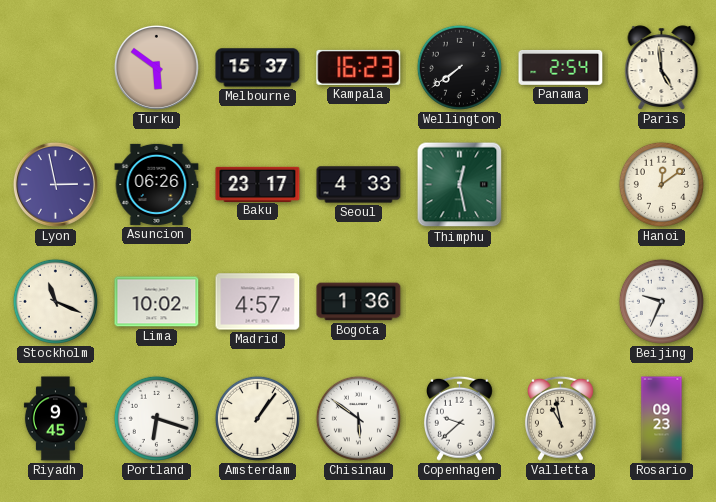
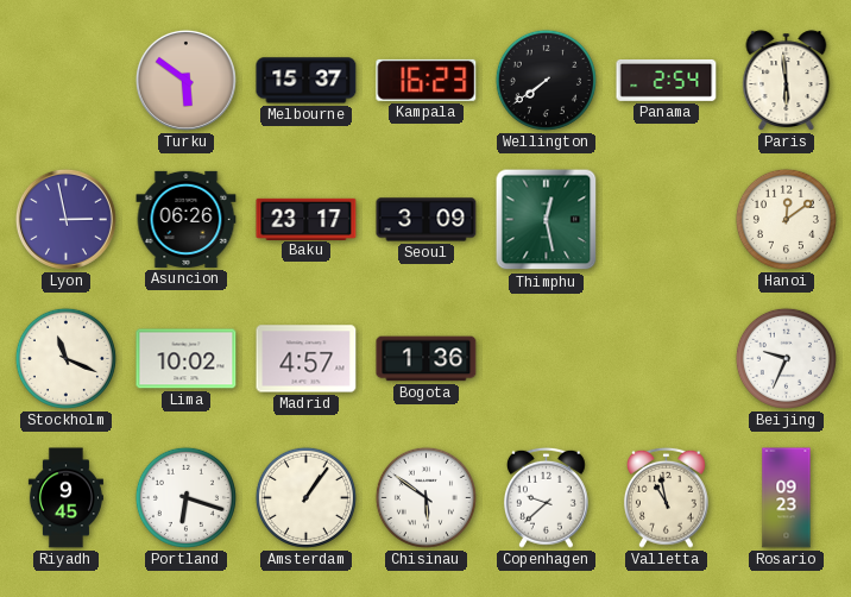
Paris: 4:59 -> 5:59 (787, 81)
Seoul: 4:33 -> 3:09 (427, 220)
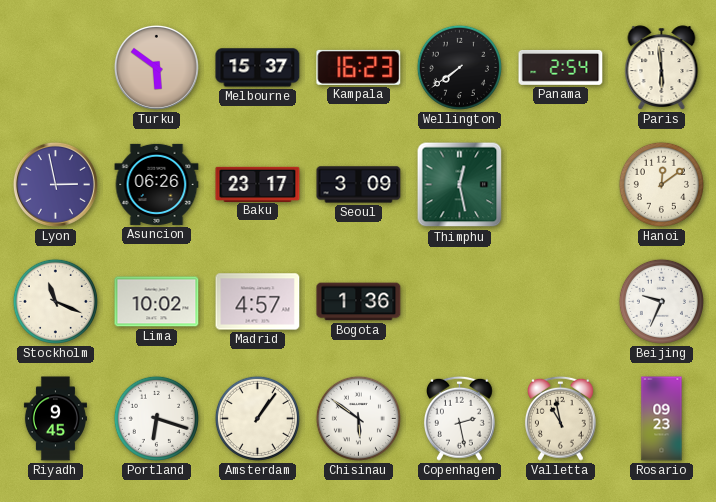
Copenhagen: 9:38 -> 2:28 (459, 418)
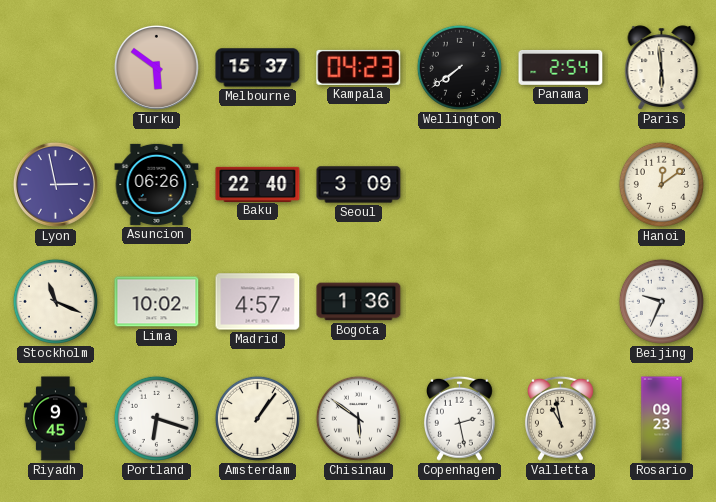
Kampala: 16:23 -> 04:23 (359, 67)
Baku: 23:17 -> 22:40 (258, 184)
Thimphu: 12:28 -> none (460, 185)
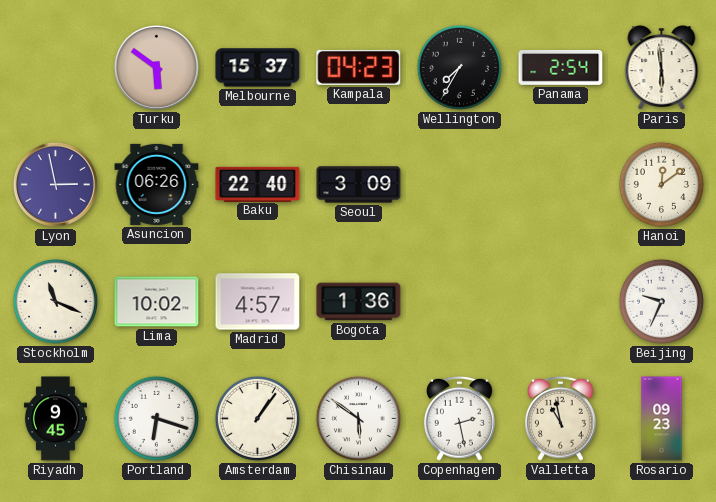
Wellington: 7:39 -> 7:35 (459, 67)
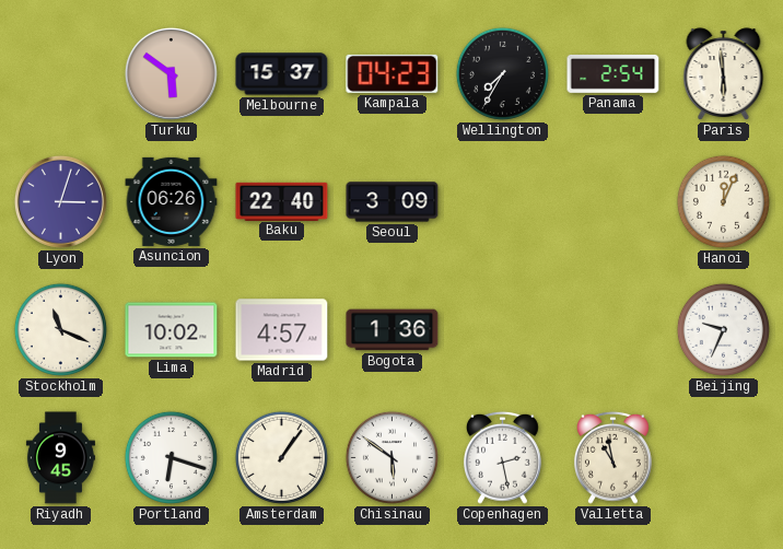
Lyon: 2:58 -> 3:03 (60, 201)
Hanoi: 12:09 -> 12:04 (723, 201)
Rosario: 09:23 -> none (662, 419)
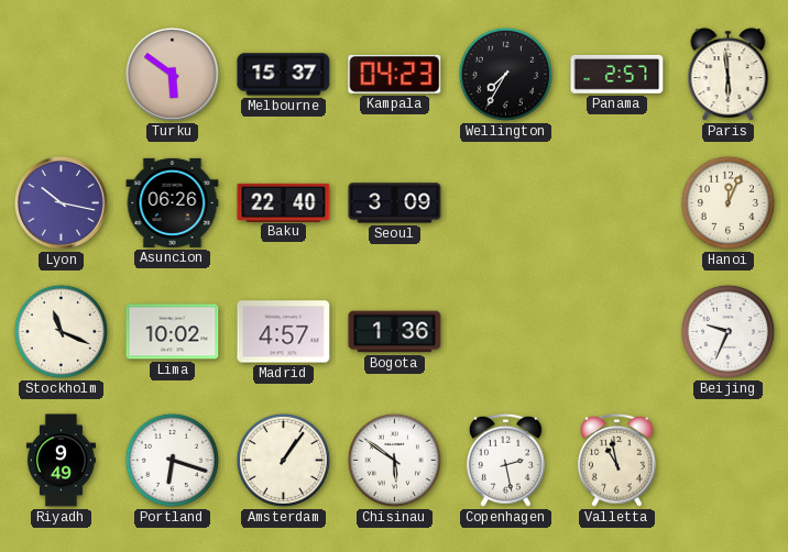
Panama: 2:54 -> 2:57 (617, 74)
Lyon: 3:03 -> 10:17 (61, 202)
Riyadh: 9:45 -> 9:49 (61, 461)
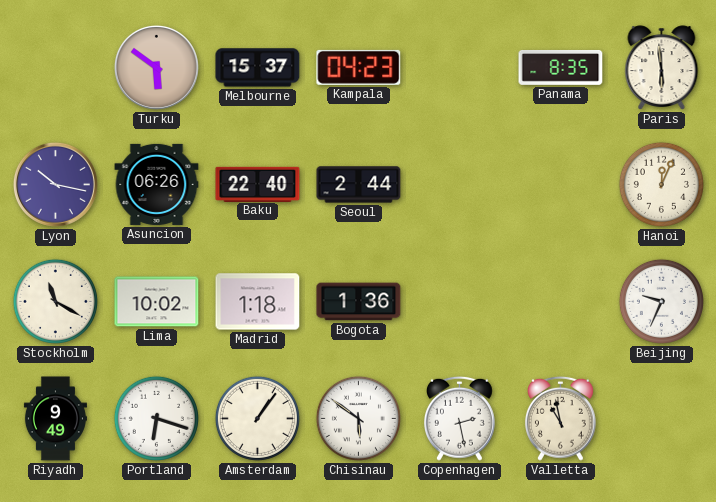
Wellington: 7:35 -> none (505, 74)
Panama: 2:57 -> 8:35 (561, 67)
Seoul: 3:09 -> 2:44 (359, 185)
Stockholm: 11:19 -> 11:20 (55, 301)
Madrid: 4:57 -> 1:18 (258, 302)
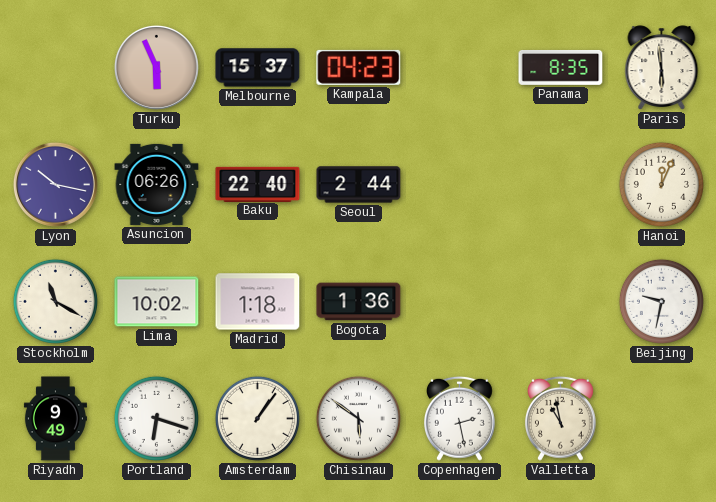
Turku: 5:51 -> 5:56 (156, 67)
Beijing: 9:34 -> 9:32 (661, 301)
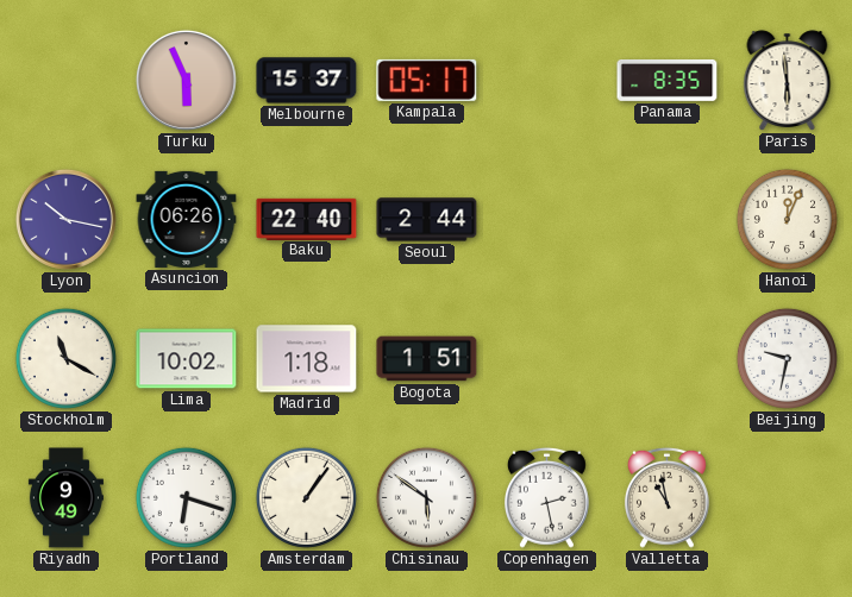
Kampala: 04:23 -> 05:17 (427, 80)
Bogota: 1:36 -> 1:51 (427, 359)
